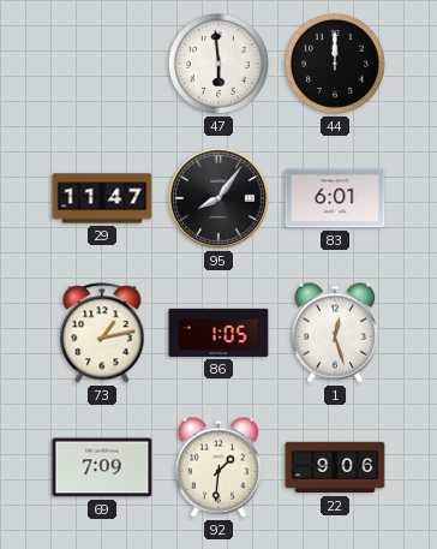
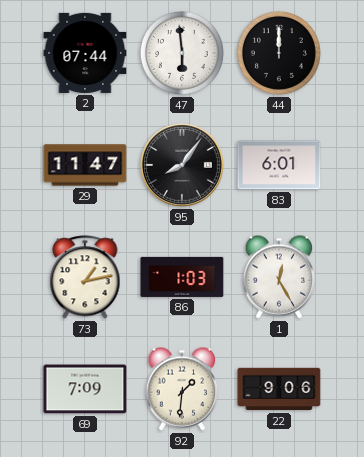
2: none -> 07:44 (85, 53)
86: 1:05 -> 1:03 (182, 277)
1: 12:27 -> 12:25 (279, 277)
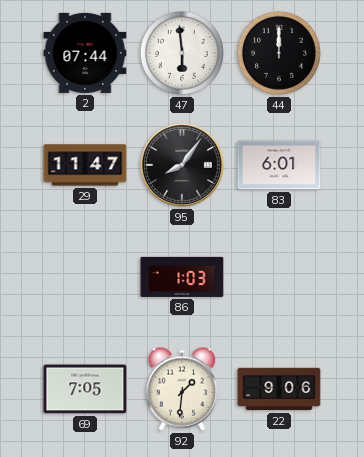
73: 1:13 -> none (85, 277)
1: 12:25 -> none (279, 277)
69: 7:09 -> 7:05 (85, 389)
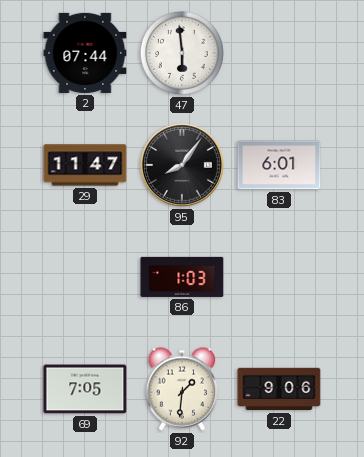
44: 12:00 -> none (279, 53)
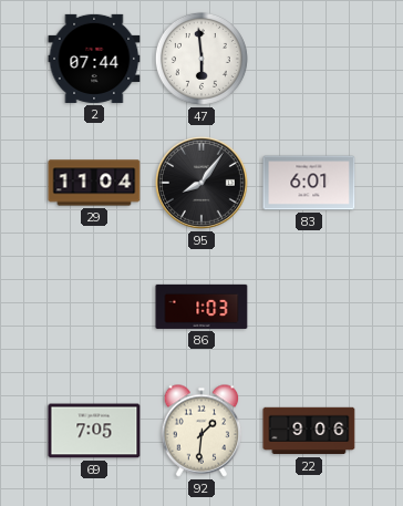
29: 11:47 -> 11:04 (94, 183)
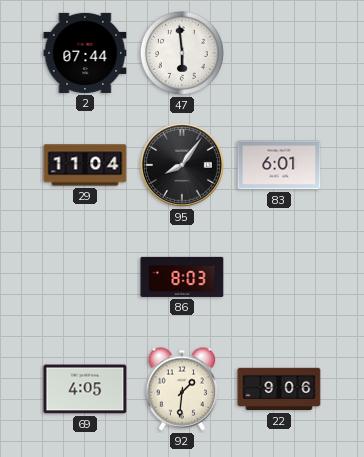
86: 1:03 -> 8:03 (182, 277)
69: 7:05 -> 4:05 (85, 389)
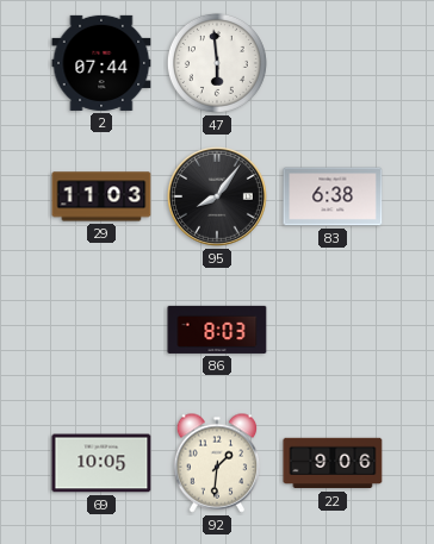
29: 11:04 -> 11:03 (101, 196)
83: 6:01 -> 6:38 (333, 196)
69: 4:05 -> 10:05 (101, 463)
